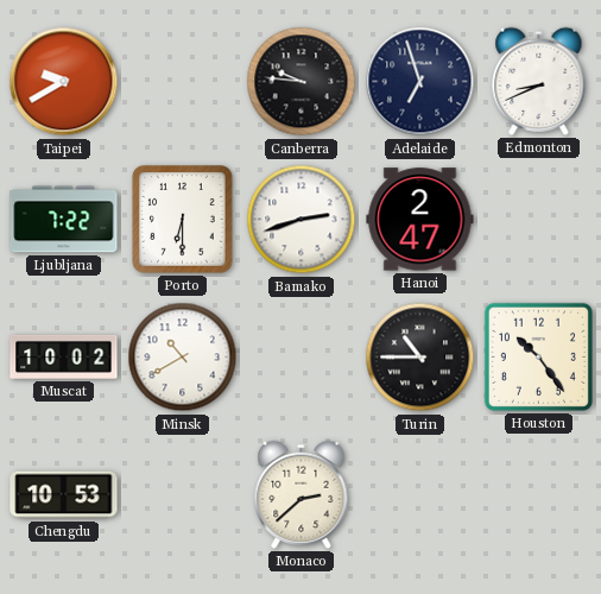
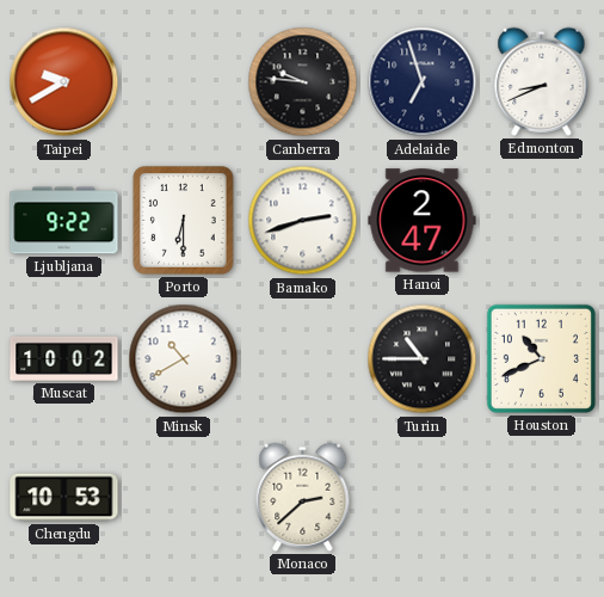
Ljubljana: 7:22 -> 9:22 (64, 221)
Houston: 10:24 -> 10:41 (541, 358)
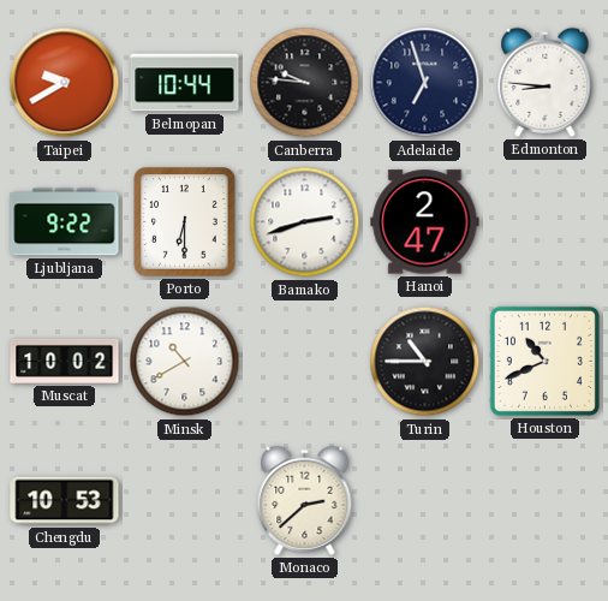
Belmopan: none -> 10:44 (185, 83)
Edmonton: 8:41 -> 8:46 (546, 82)
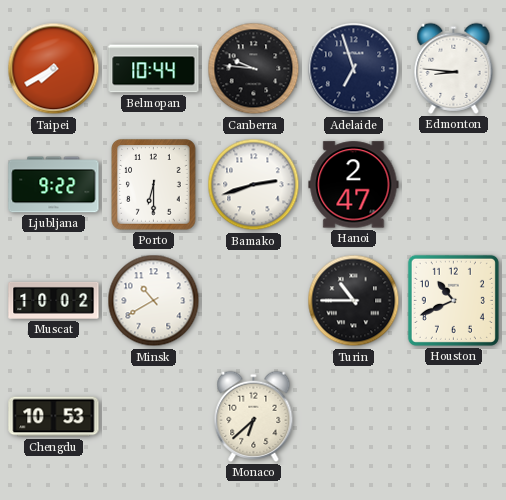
Taipei: 9:40 -> 7:40 (54, 69)
Monaco: 2:38 -> 6:38 (254, 416)
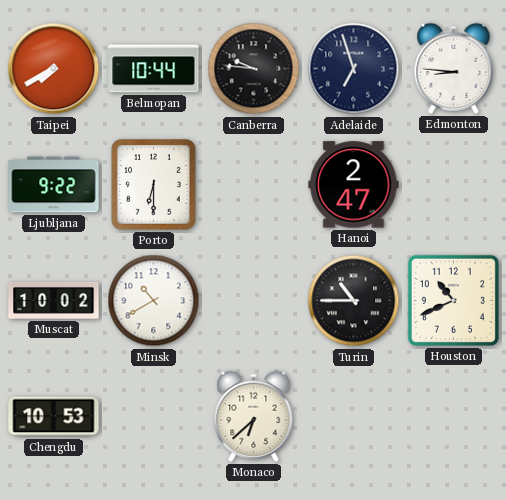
Bamako: 2:42 -> none (254, 185)
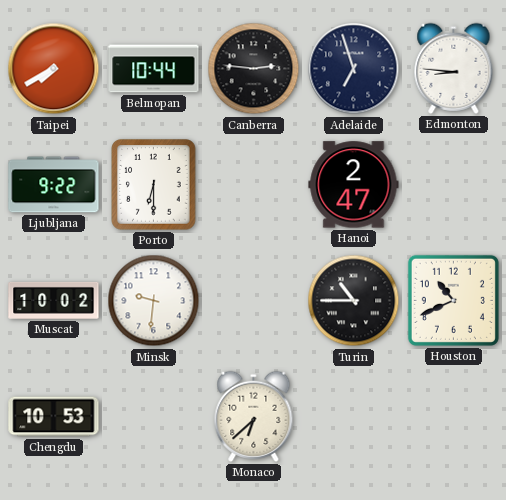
Canberra: 9:46 -> 2:46 (254, 69)
Minsk: 10:40 -> 9:31 (154, 301)
